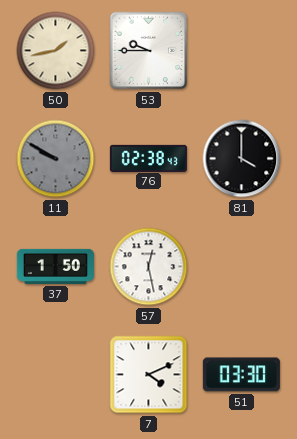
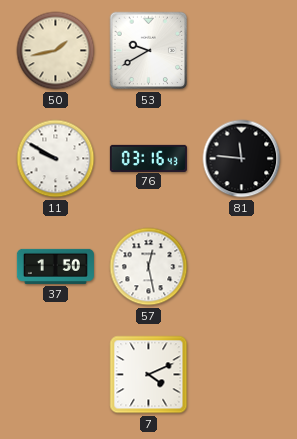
53: 9:45 -> 9:40 (149, 51)
11 dial: grey -> white (56, 159)
76: 02:38 -> 03:16 (148, 158)
81: 4:00 -> 11:46 (242, 159)
51: 03:30 -> none (241, 375)
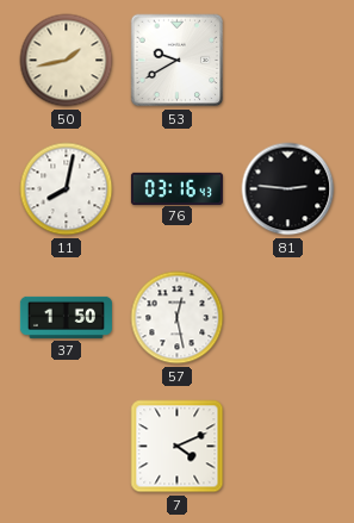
11: 9:50 -> 8:02 (67, 189)
81: 11:46 -> 2:46 (288, 189)
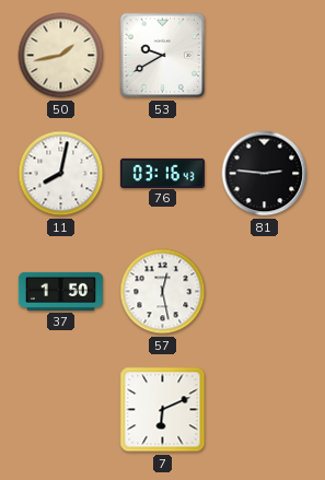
7: 4:11 -> 6:11 (163, 410)
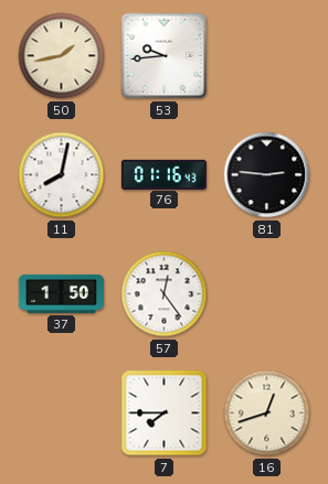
53: 9:40 -> 9:44 (165, 56)
76: 03:16 -> 01:16 (163, 174)
57: 12:28 -> 12:24 (165, 294)
7: 6:11 -> 7:45 (165, 413)
16: none -> 12:42 (267, 413)
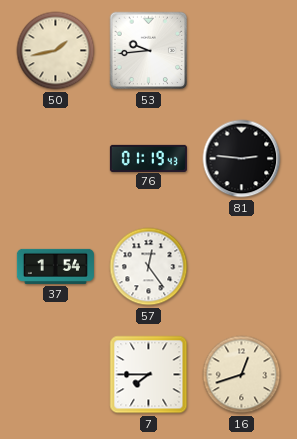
11: 8:02 -> none (62, 175)
76: 01:16 -> 01:19 (148, 158)
37: 1:50 -> 1:54 (55, 266)
